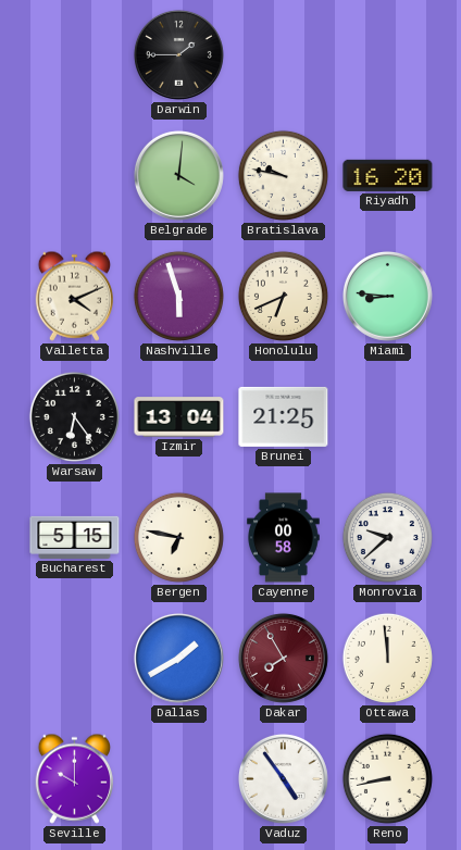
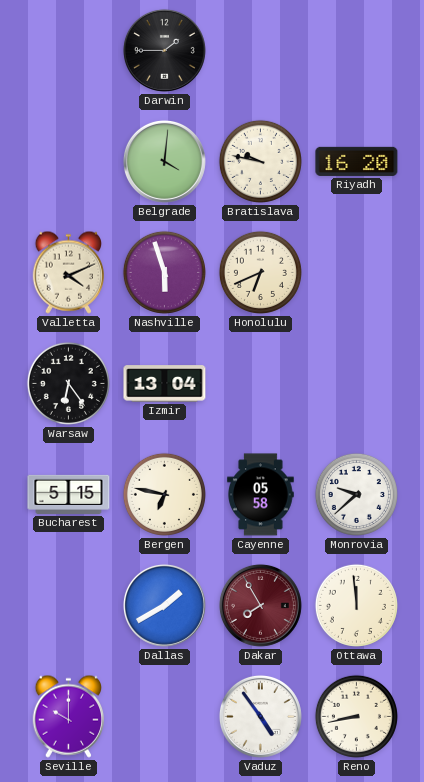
Miami: 8:46 -> none (387, 296)
Brunei: 21:25 -> none (284, 416)
Cayenne: 00:58 -> 05:58 (261, 495)
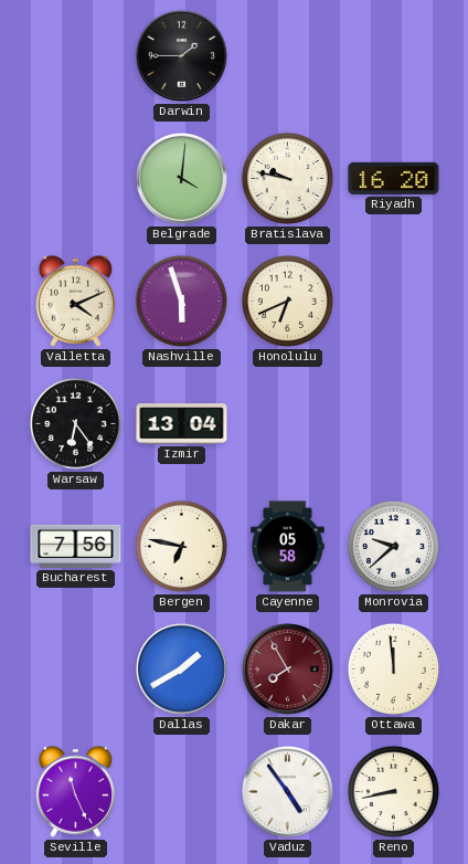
Bucharest: 5:15 -> 7:56 (76, 546)
Seville: 10:00 -> 11:26 (75, 791)
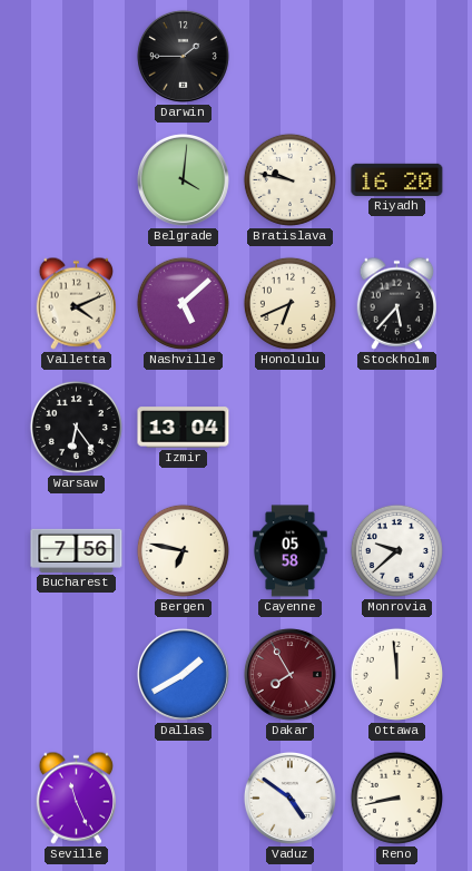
Nashville: 5:57 -> 5:08 (183, 303)
Stockholm: none -> 5:37 (396, 303)
Vaduz: 4:54 -> 4:51 (289, 797)
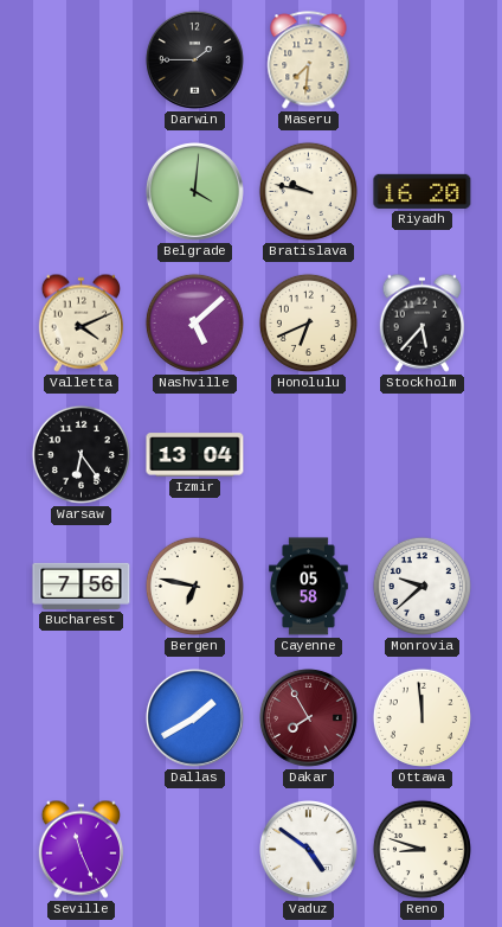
Maseru: none -> 7:31 (309, 60)
Reno: 8:43 -> 8:48 (421, 849)
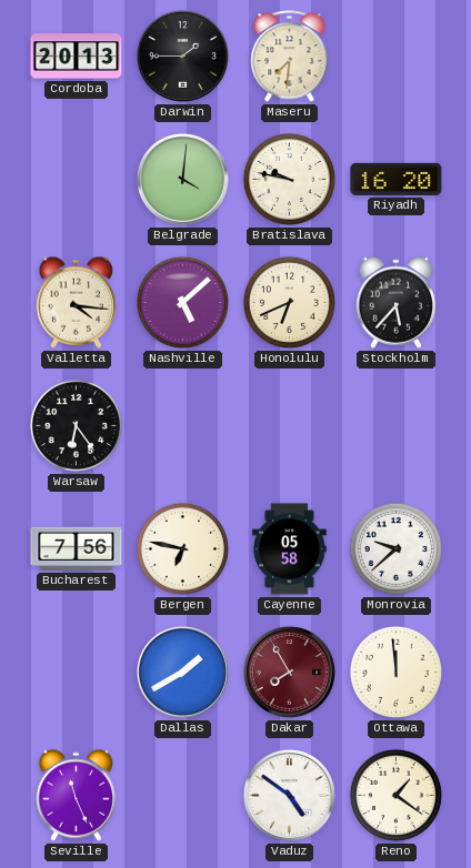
Cordoba: none -> 20:13 (77, 57)
Valletta: 4:11 -> 4:16 (76, 302)
Izmir: 13:04 -> none (195, 455)
Reno: 8:48 -> 1:21 (395, 795)
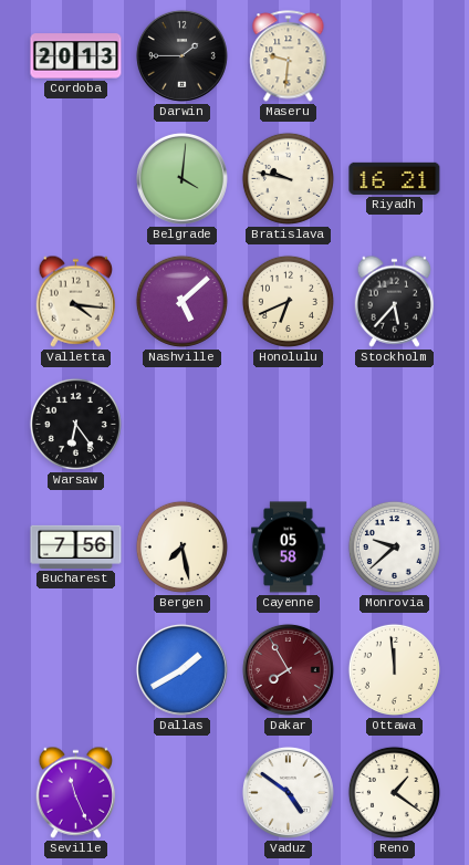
Maseru: 7:31 -> 9:31 (289, 56)
Riyadh: 16:20 -> 16:21 (395, 178)
Bergen: 6:47 -> 7:28 (181, 546)
